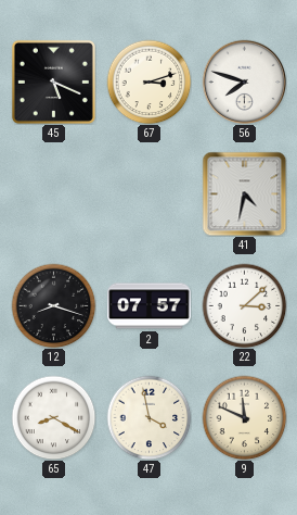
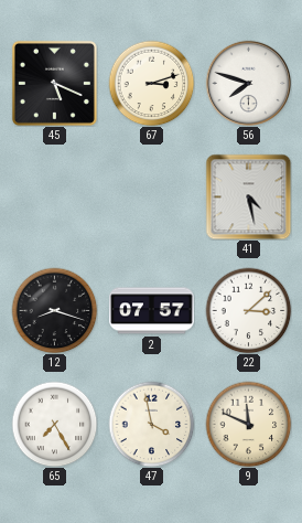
41: 4:32 -> 4:28 (248, 196)
65: 8:20 -> 7:25 (54, 424)
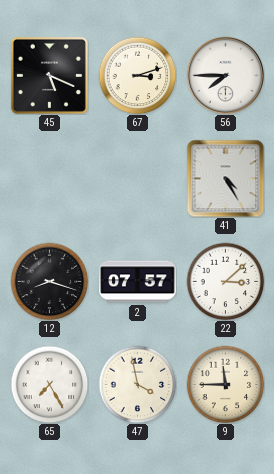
56: 7:48 -> 7:45 (225, 75)
41: 4:28 -> 4:25 (225, 178)
9: 11:49 -> 11:45 (225, 384)
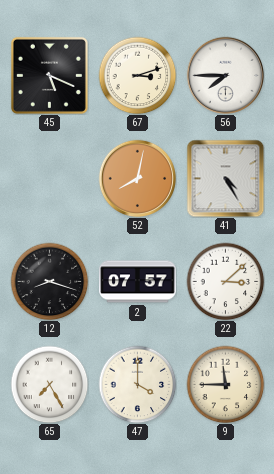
52: none -> 8:02 (137, 178)
47: 3:58 -> 4:00 (137, 384)
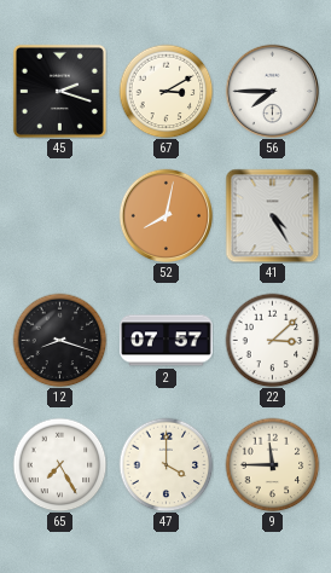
45: 5:19 -> 2:18 (59, 91)
67: 3:12 -> 3:10 (165, 91)
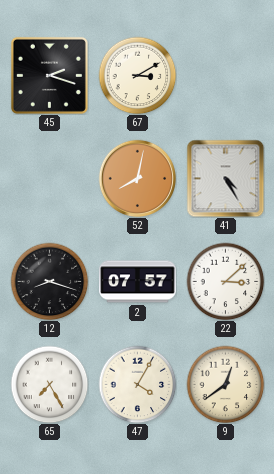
56: 7:45 -> none (272, 91)
47: 4:00 -> 4:05 (137, 384)
9: 11:45 -> 12:39 (225, 384)
